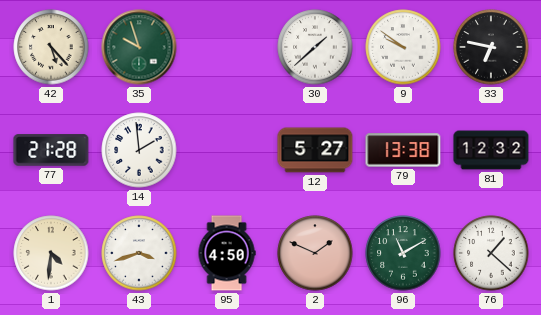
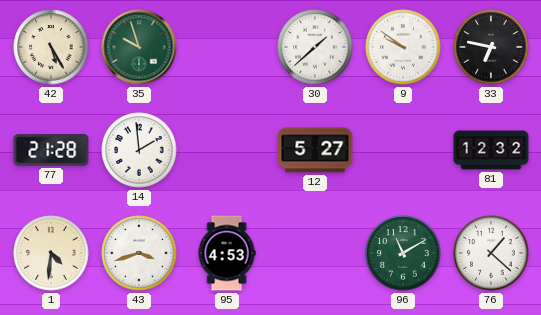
42: 5:23 -> 5:25 (51, 47)
79: 13:38 -> none (403, 150)
95: 4:50 -> 4:53 (227, 253)
2: 1:49 -> none (315, 253)
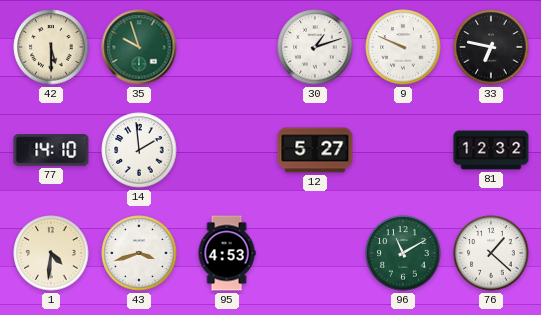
42: 5:25 -> 5:30 (51, 47)
30: 1:38 -> 1:12 (315, 47)
9: 9:51 -> 9:49 (403, 47)
77: 21:28 -> 14:10 (51, 150)
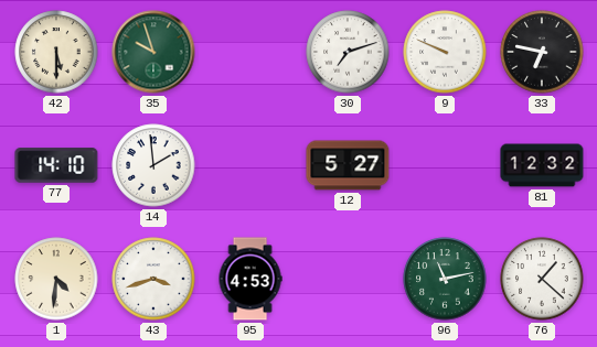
30: 1:12 -> 7:12 (348, 52)
96: 11:10 -> 11:13 (445, 279)
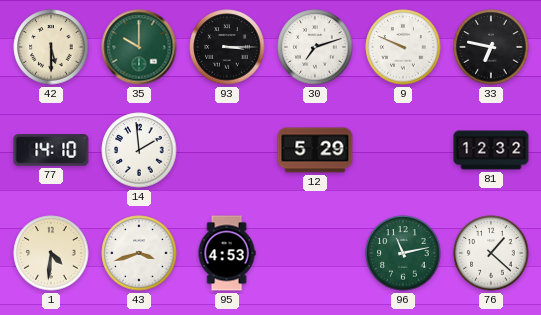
35: 9:57 -> 10:00 (139, 47)
93: none -> 3:15 (227, 47)
12: 5:27 -> 5:29 (315, 150)
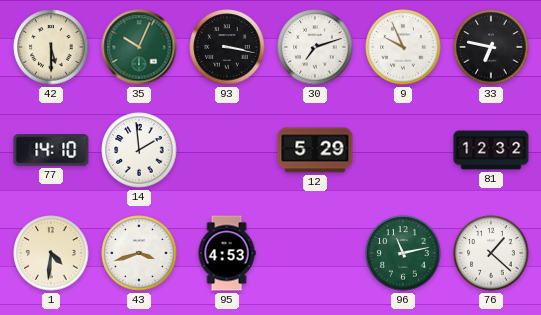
35: 10:00 -> 10:04 (139, 47)
93: 3:15 -> 3:17 (227, 47)
9: 9:49 -> 9:56 (403, 47)
